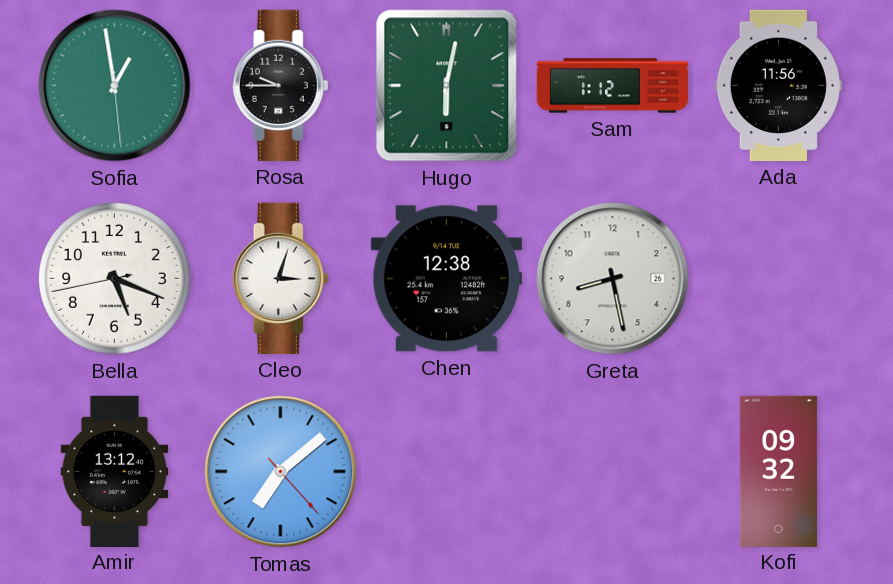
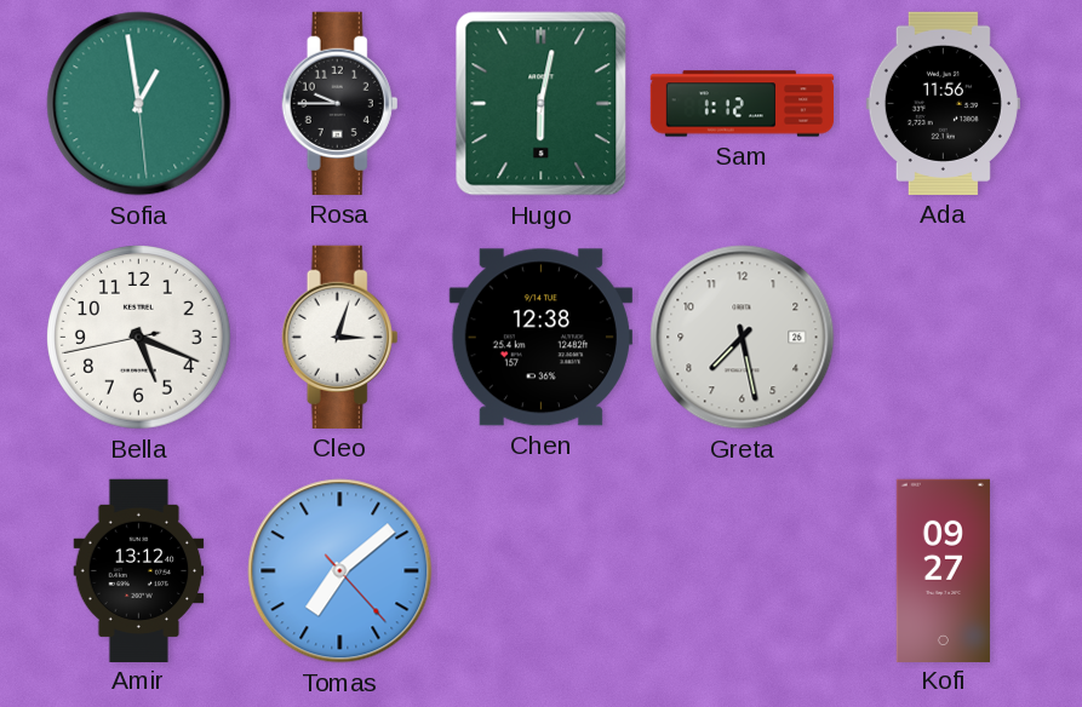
Greta: 8:28 -> 7:28 (743, 338)
Kofi: 09:32 -> 09:27 (943, 570)
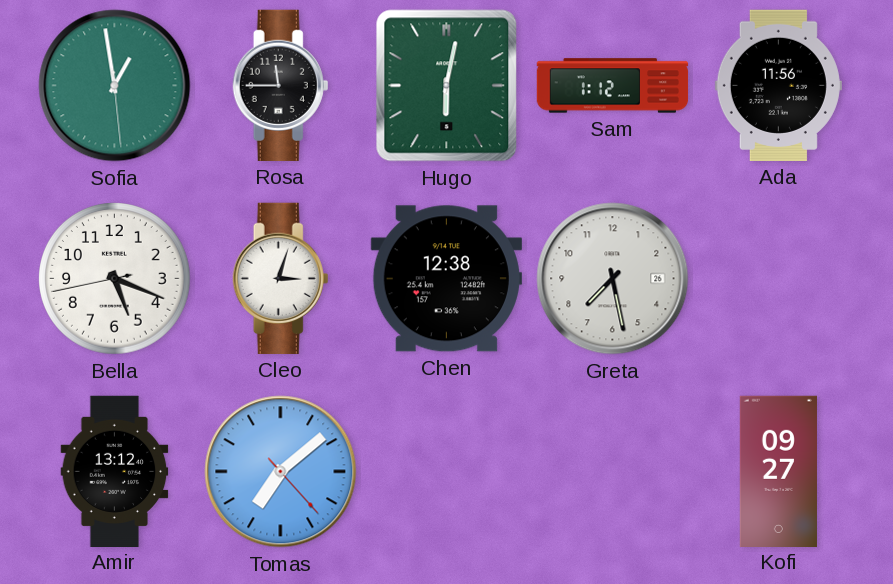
Rosa: 9:45 -> 11:45 (281, 85)
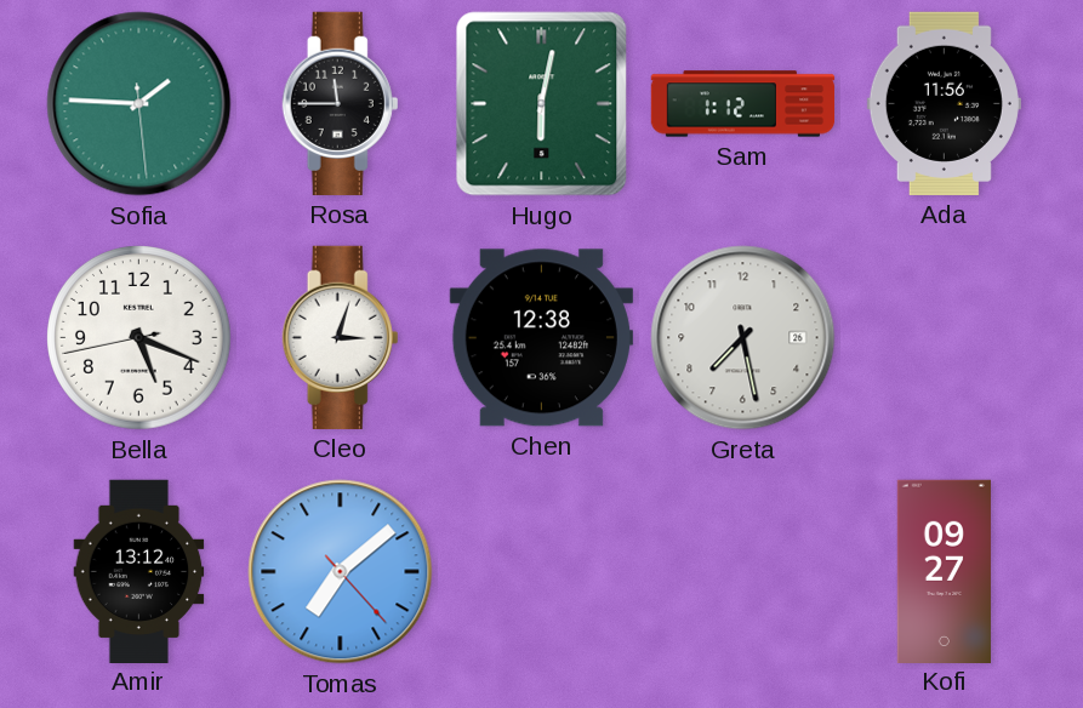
Sofia: 12:58 -> 1:45 (139, 104)
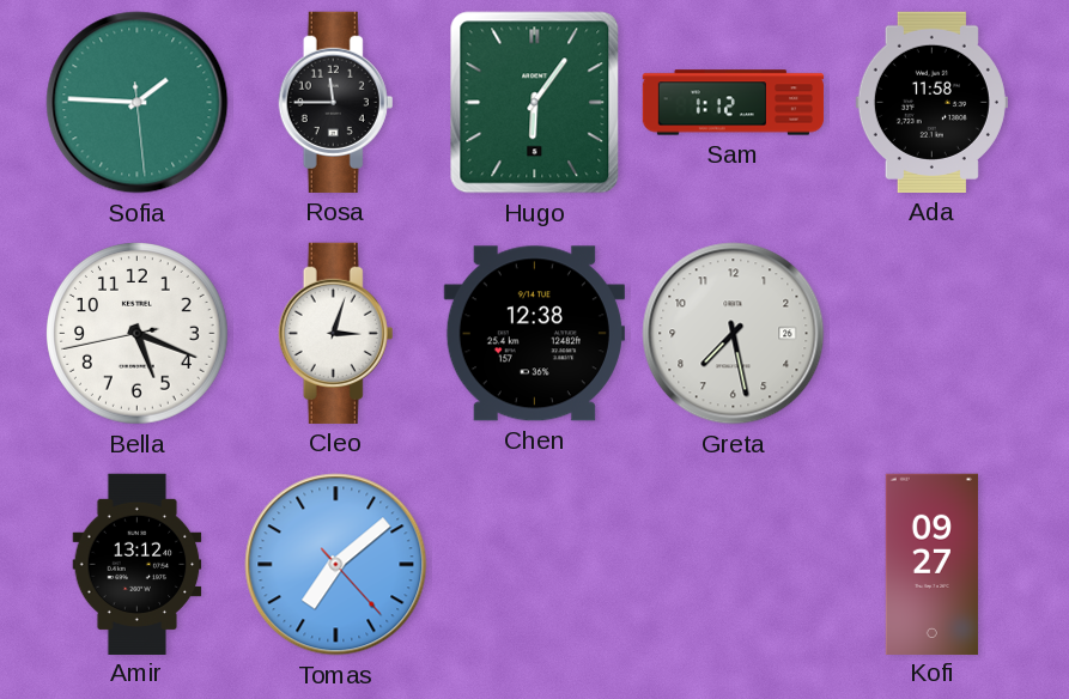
Hugo: 6:02 -> 6:06 (535, 103)
Ada: 11:56 -> 11:58 (931, 102)
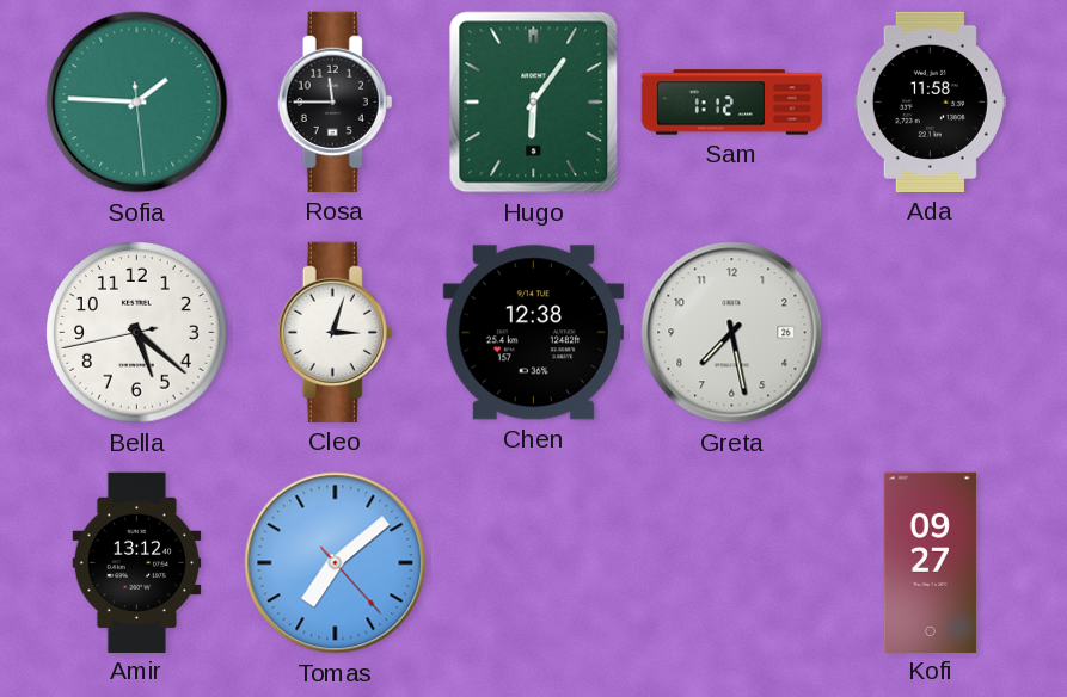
Bella: 5:18 -> 5:21 (137, 333)
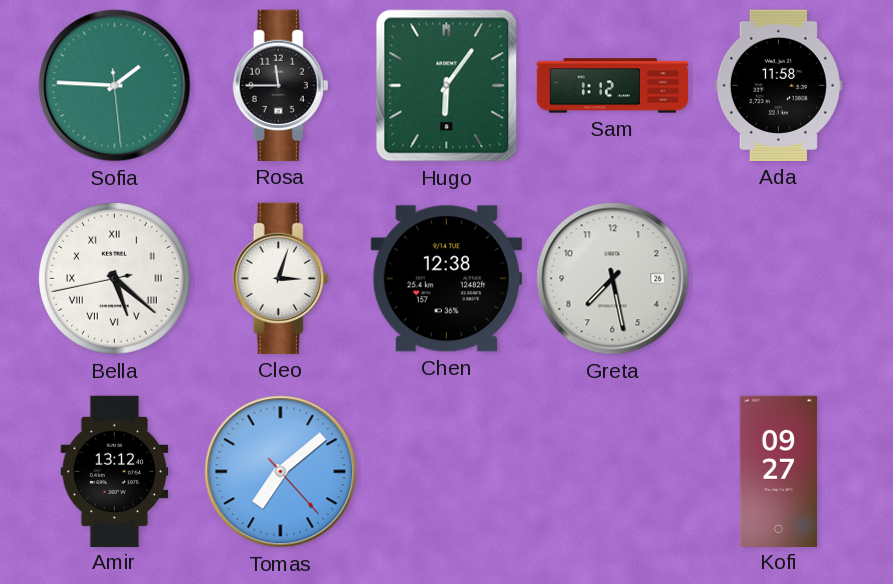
Bella numerals: Arabic -> Roman (115, 279)
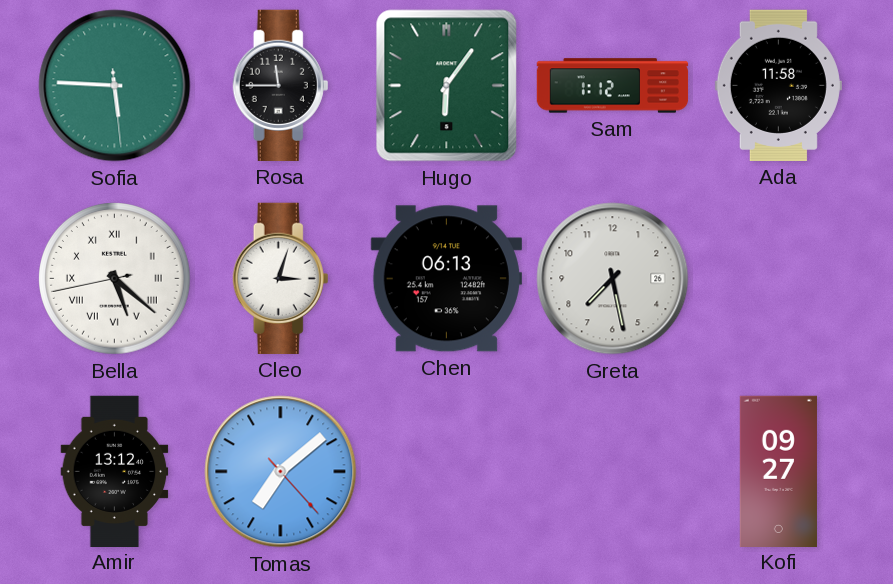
Sofia: 1:45 -> 5:45 (115, 86)
Chen: 12:38 -> 06:13 (446, 279)
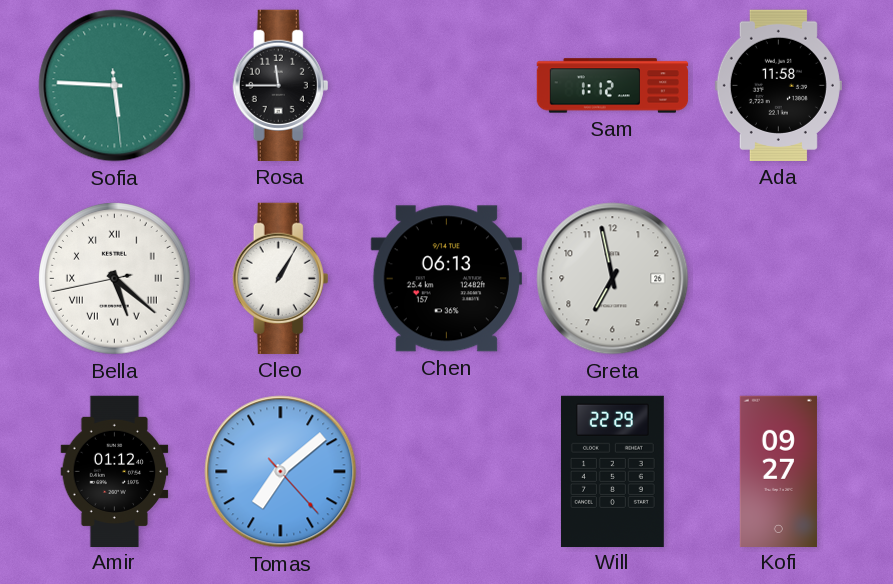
Hugo: 6:06 -> none (447, 86)
Cleo: 3:03 -> 1:05 (281, 278)
Greta: 7:28 -> 6:58 (613, 279)
Amir: 13:12 -> 01:12 (115, 471)
Will: none -> 22:29 (612, 471)
